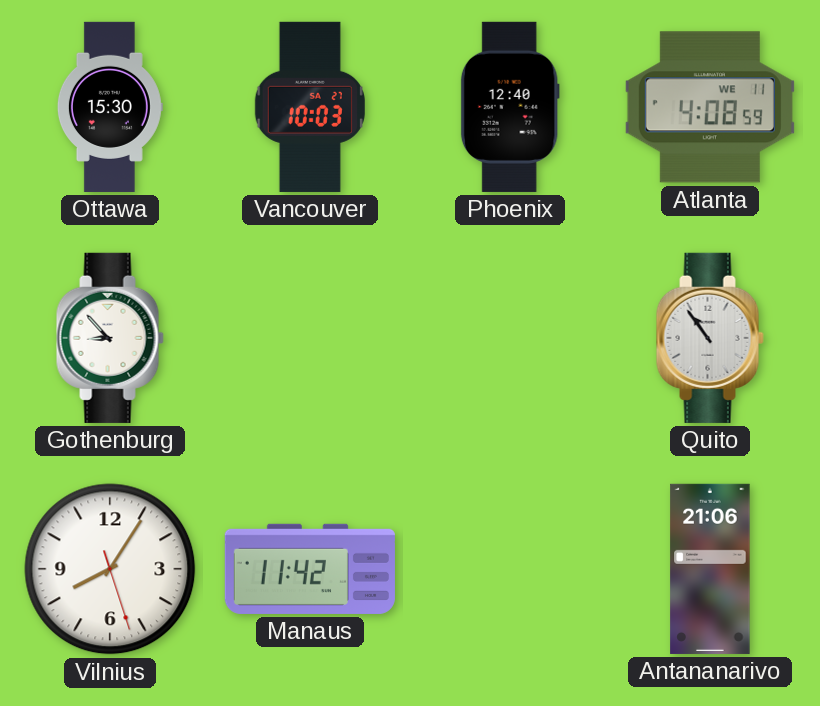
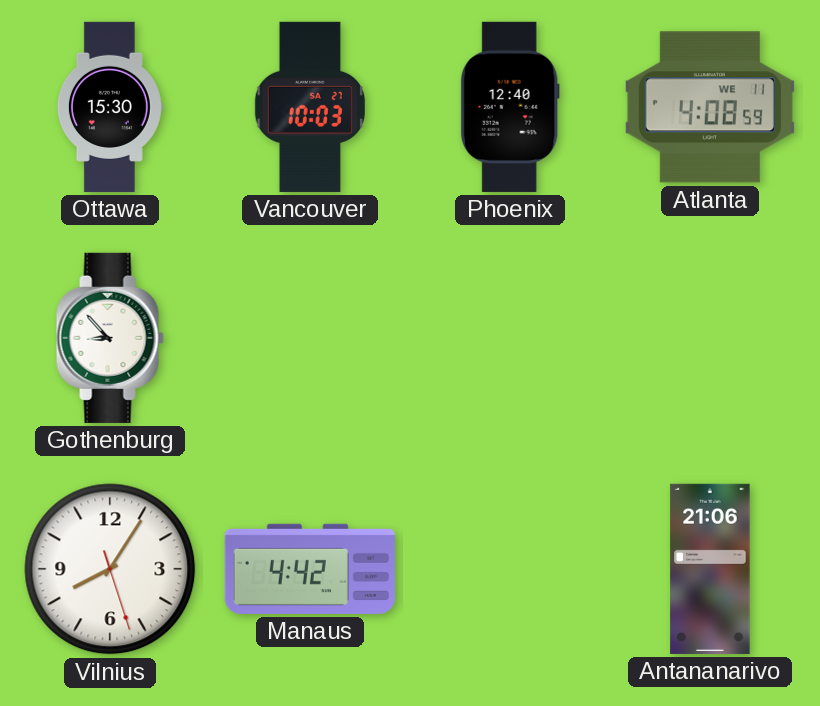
Quito: 10:54 -> none (710, 338)
Manaus: 11:42 -> 4:42 (310, 569)
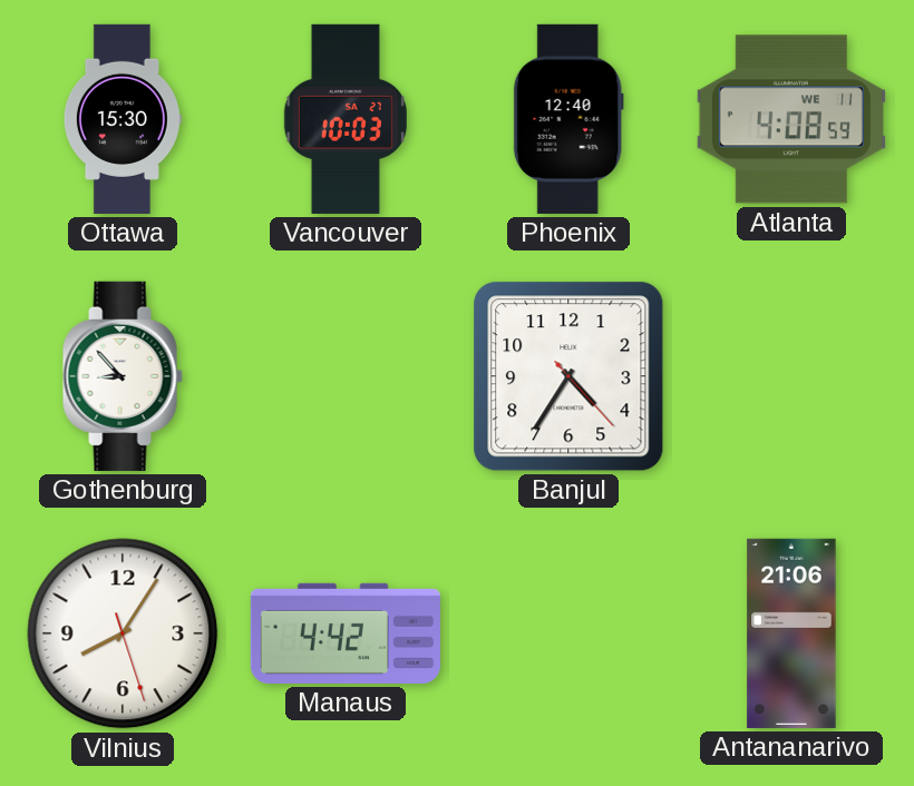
Banjul: none -> 4:35 (568, 376)
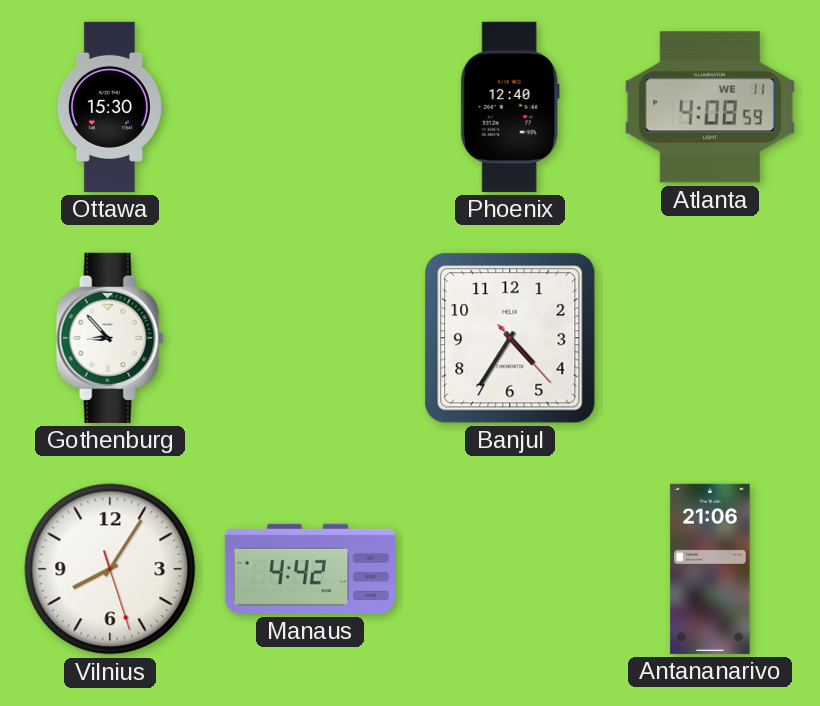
Vancouver: 10:03 -> none (346, 119)
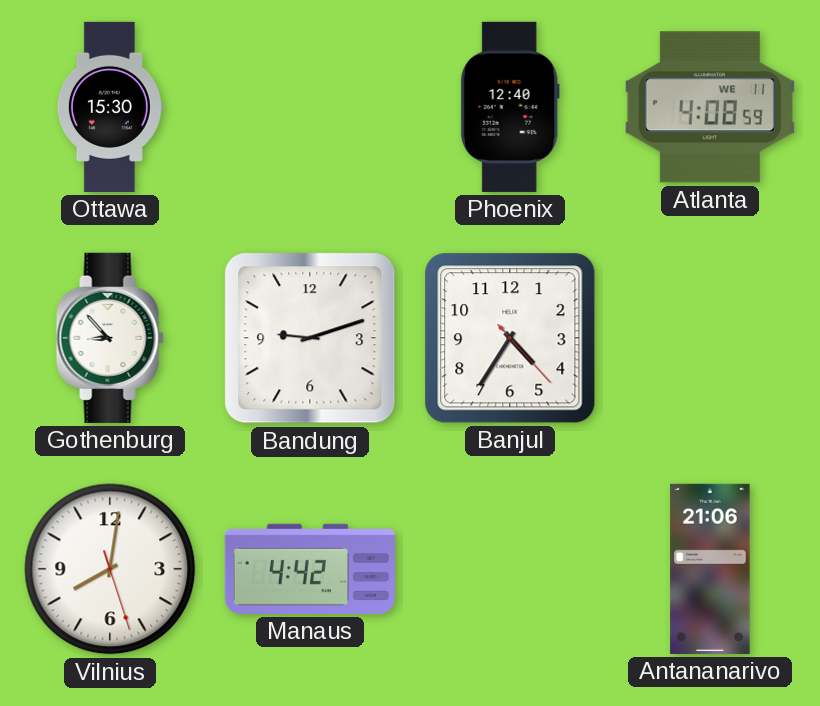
Bandung: none -> 9:12 (310, 338)
Vilnius: 8:05 -> 8:01 (110, 569)
